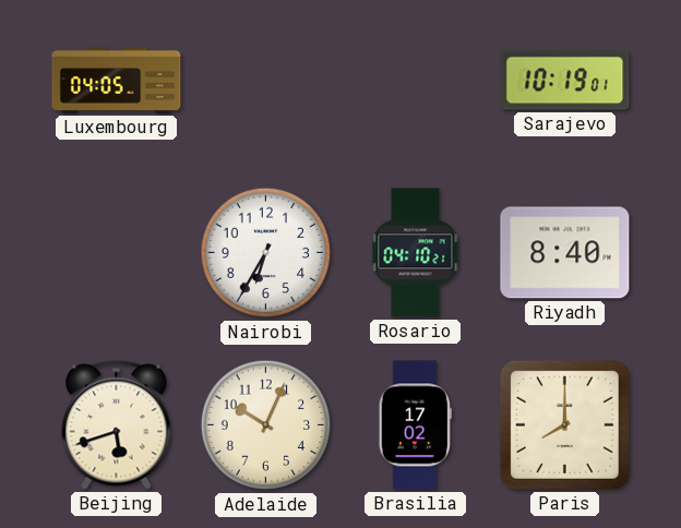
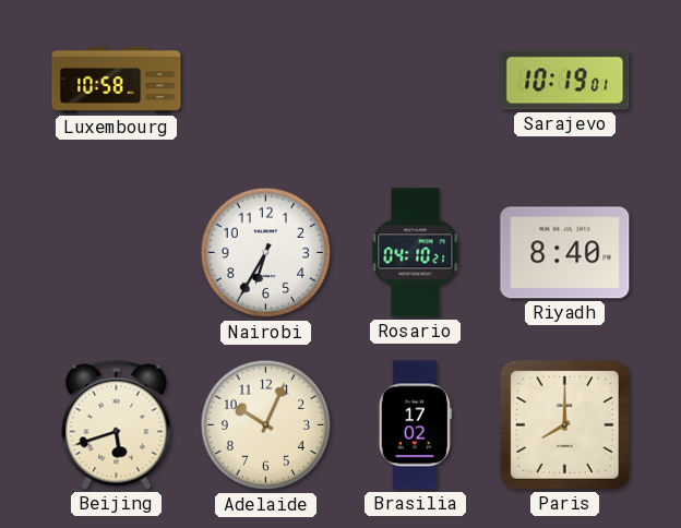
Luxembourg: 04:05 -> 10:58 (117, 80)
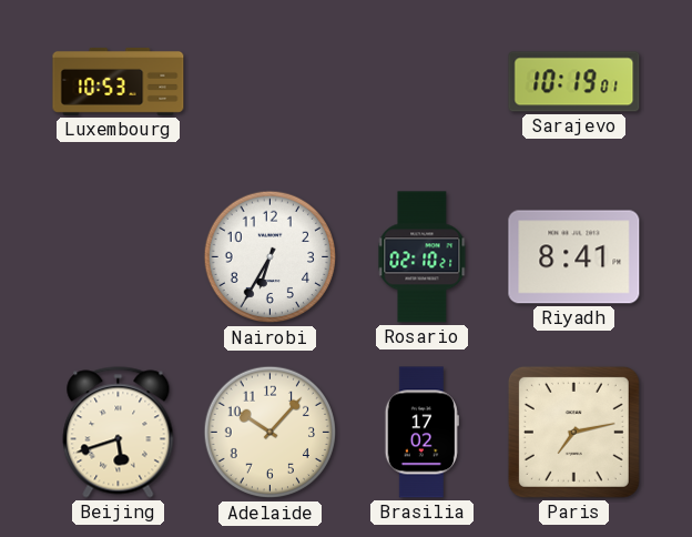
Luxembourg: 10:58 -> 10:53 (119, 81)
Rosario: 04:10 -> 02:10 (423, 257)
Riyadh: 8:40 -> 8:41 (574, 257)
Adelaide: 10:04 -> 10:07 (271, 433)
Paris: 8:00 -> 7:13 (573, 432)
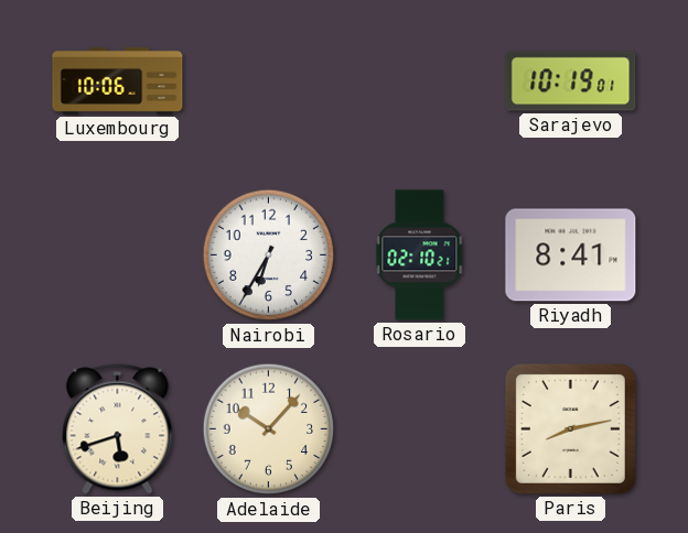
Luxembourg: 10:53 -> 10:06 (118, 80)
Brasilia: 17:02 -> none (421, 433)
Paris: 7:13 -> 8:13 (570, 428)
